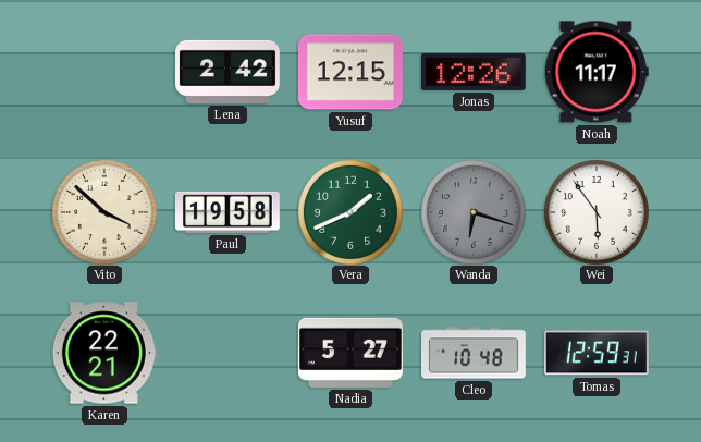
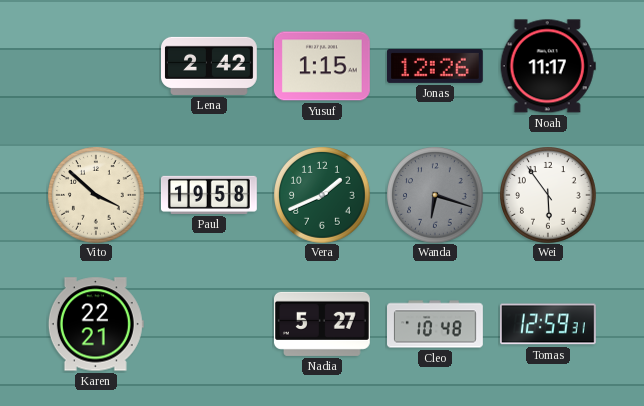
Yusuf: 12:15 -> 1:15 (322, 66)
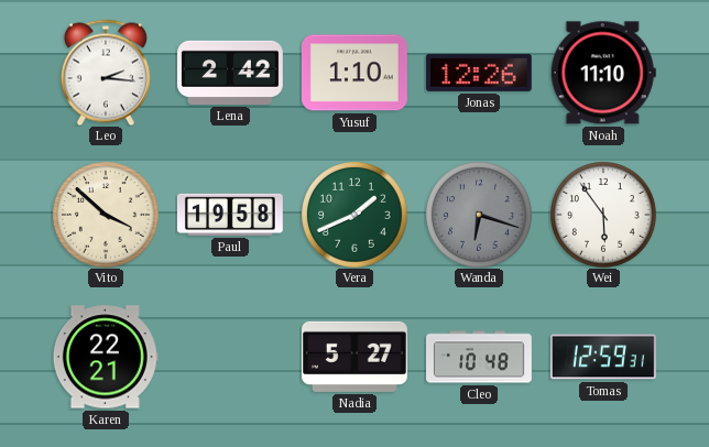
Leo: none -> 2:16 (106, 73)
Yusuf: 1:15 -> 1:10 (354, 73)
Noah: 11:17 -> 11:10 (603, 73)
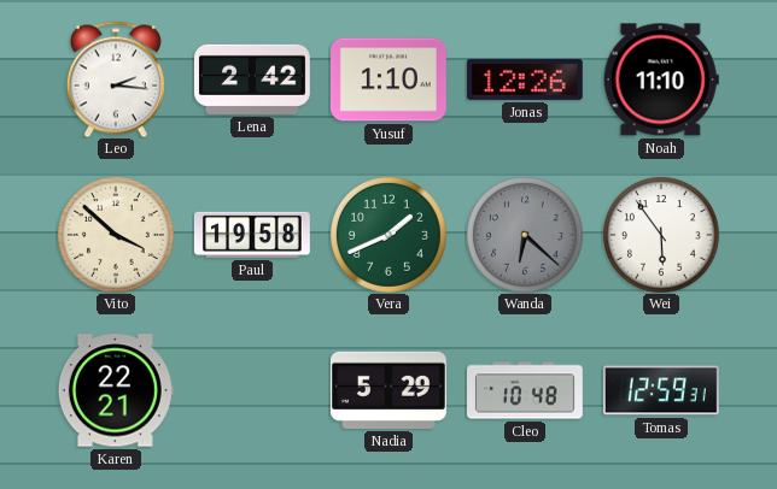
Wanda: 6:18 -> 6:22 (525, 235)
Nadia: 5:27 -> 5:29 (388, 390)
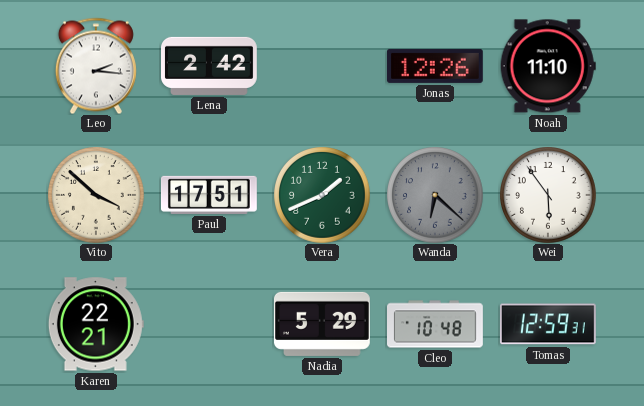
Yusuf: 1:10 -> none (388, 79)
Paul: 19:58 -> 17:51 (209, 195)
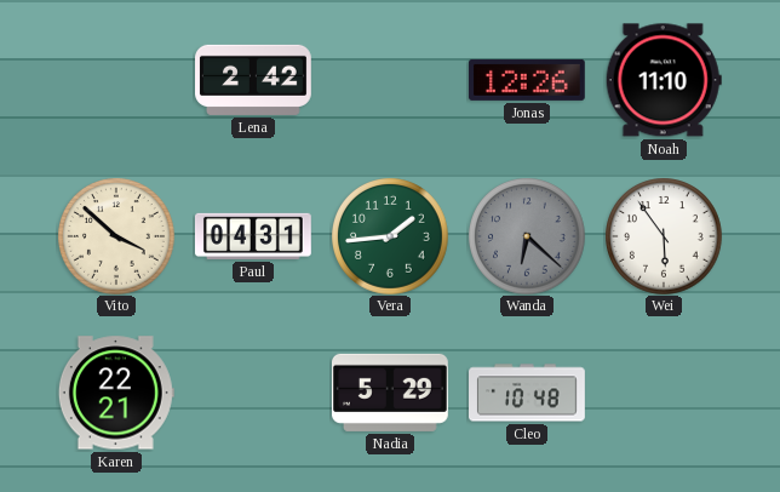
Leo: 2:16 -> none (96, 66)
Paul: 17:51 -> 04:31 (253, 236)
Vera: 1:41 -> 1:44 (390, 236)
Tomas: 12:59 -> none (548, 324)
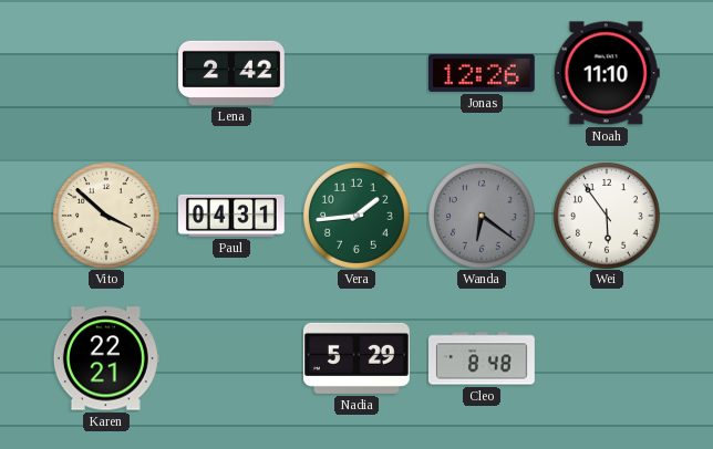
Wanda: 6:22 -> 6:21 (482, 216)
Cleo: 10:48 -> 8:48 (483, 358)
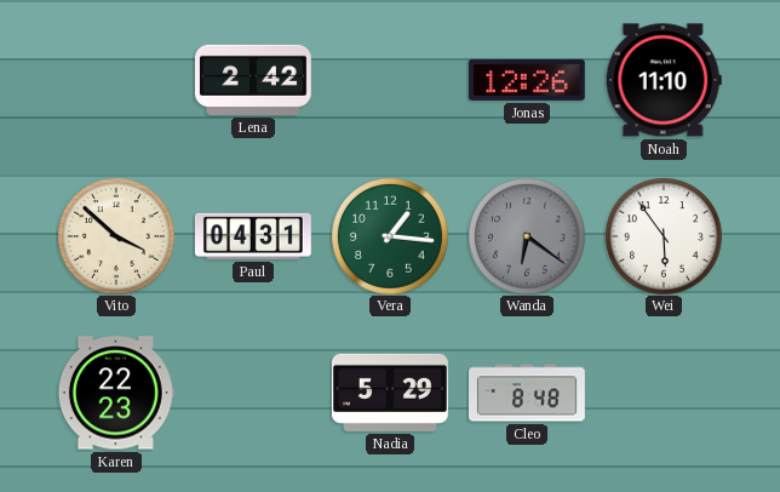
Vera: 1:44 -> 1:16 (390, 236)
Karen: 22:21 -> 22:23 (116, 393)
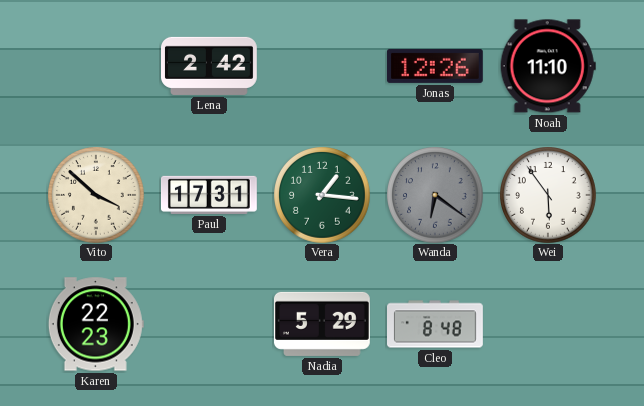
Paul: 04:31 -> 17:31 (209, 195)
